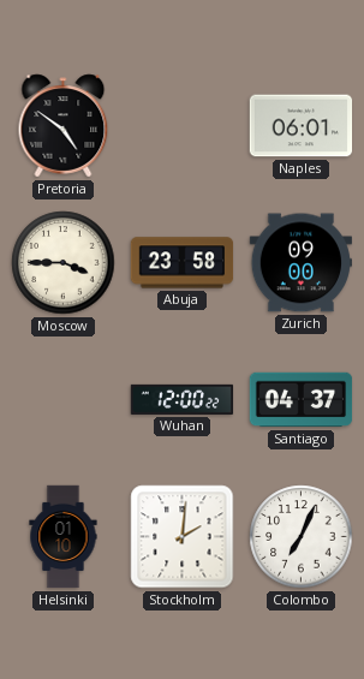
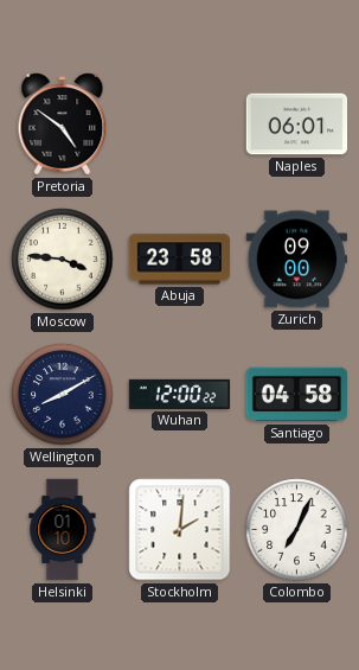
Moscow: 3:45 -> 3:46 (63, 260)
Wellington: none -> 8:10 (63, 395)
Santiago: 04:37 -> 04:58 (297, 395)
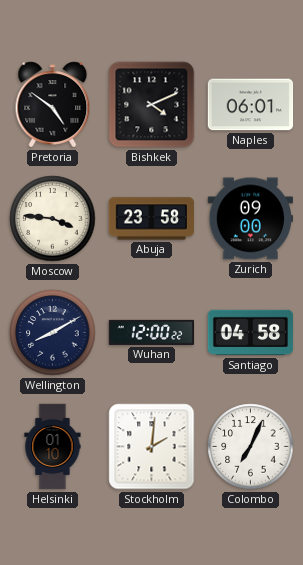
Bishkek: none -> 4:11 (152, 105)
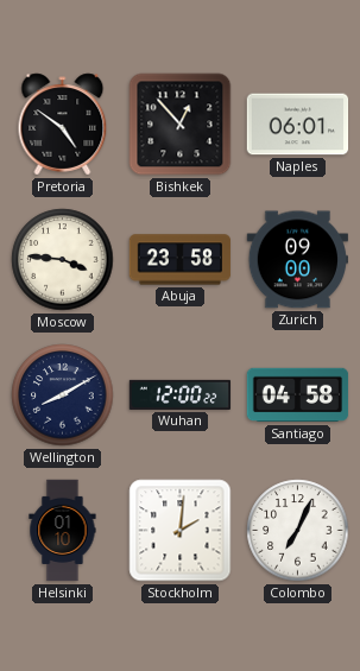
Bishkek: 4:11 -> 12:53 (181, 125)
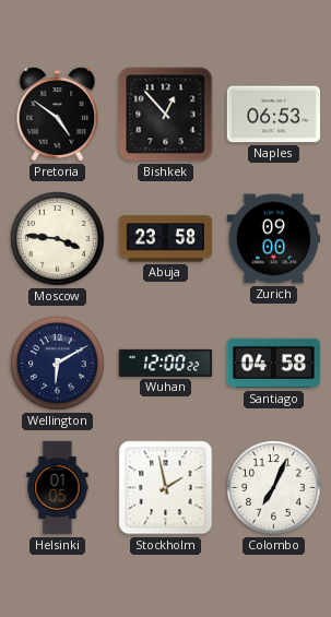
Naples: 06:01 -> 06:53 (274, 115)
Wellington: 8:10 -> 6:10 (58, 364)
Helsinki: 01:10 -> 01:05 (58, 488)
Stockholm: 2:01 -> 1:58 (166, 488)
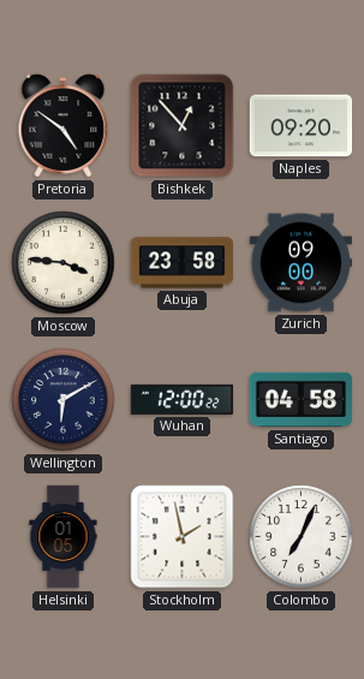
Naples: 06:53 -> 09:20 (302, 126)
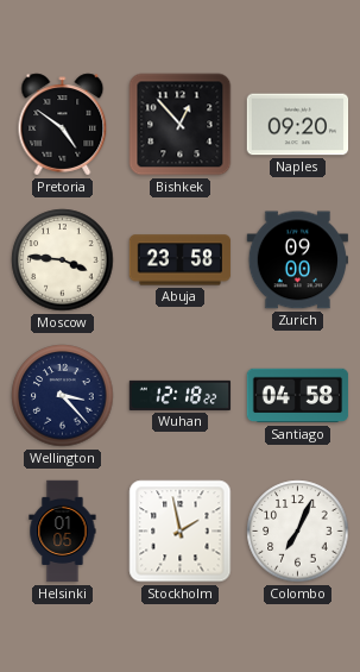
Wellington: 6:10 -> 3:23 (63, 396)
Wuhan: 12:00 -> 12:18 (181, 395)
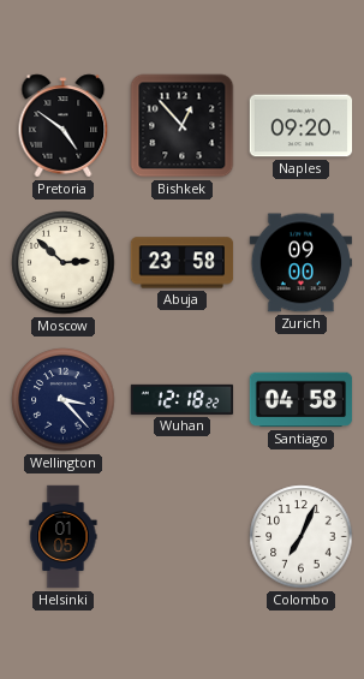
Moscow: 3:46 -> 2:52 (64, 263)
Stockholm: 1:58 -> none (181, 532)
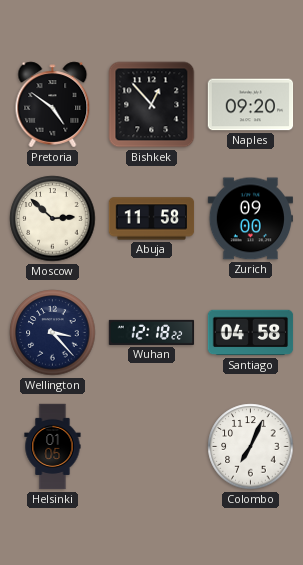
Abuja: 23:58 -> 11:58 (152, 219)
